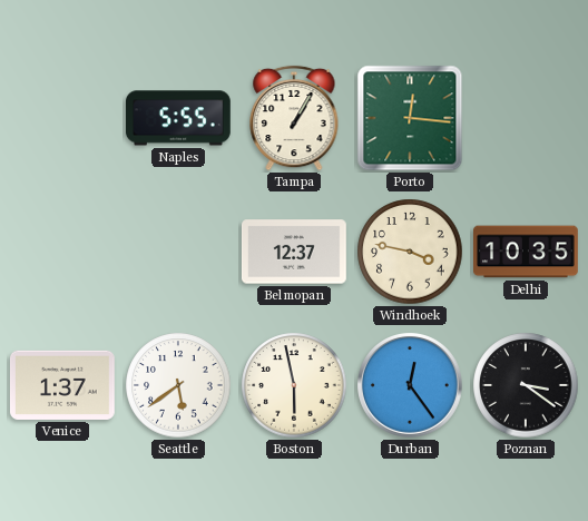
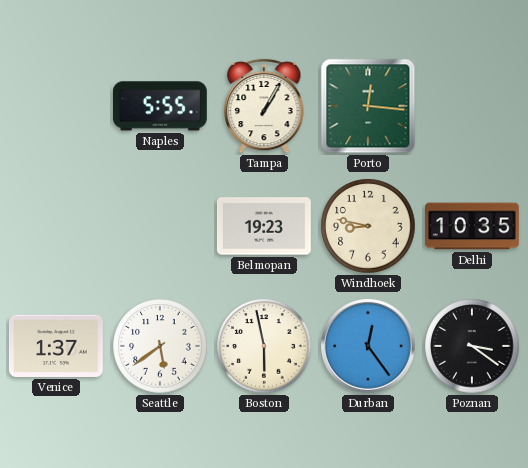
Belmopan: 12:37 -> 19:23 (264, 226)
Windhoek: 3:47 -> 8:47 (368, 226)
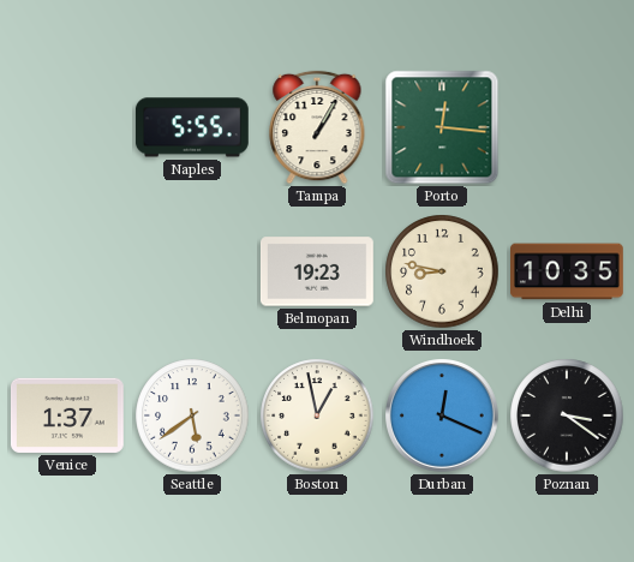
Boston: 5:58 -> 12:58 (317, 415)
Durban: 12:24 -> 12:19 (443, 417)
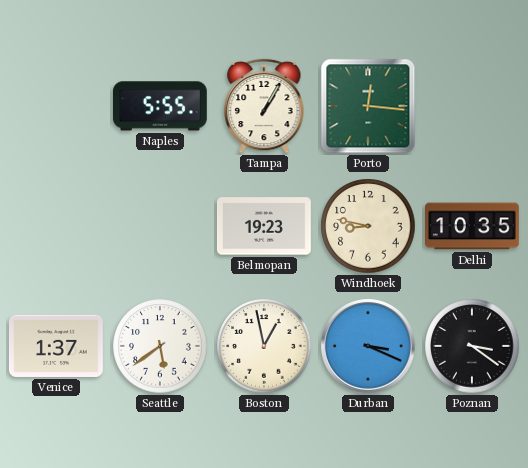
Durban: 12:19 -> 3:19 (369, 347)
